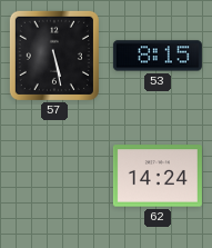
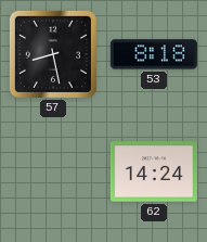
57: 5:28 -> 8:28 (53, 54)
53: 8:15 -> 8:18 (154, 54)
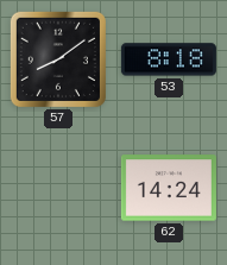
57: 8:28 -> 8:09 (58, 59)
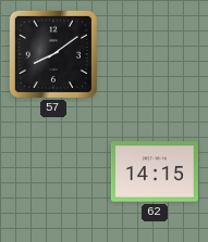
53: 8:18 -> none (169, 59)
62: 14:24 -> 14:15 (155, 171)
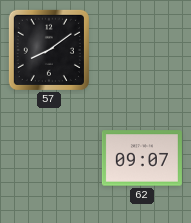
62: 14:15 -> 09:07 (142, 158)
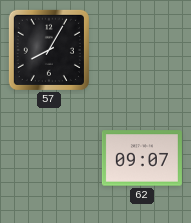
57: 8:09 -> 8:05 (49, 50)
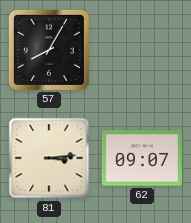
81: none -> 3:14 (49, 158)
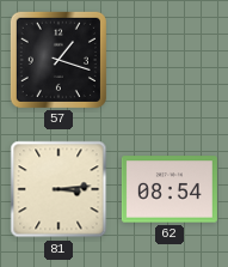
57: 8:05 -> 1:18 (58, 60)
62: 09:07 -> 08:54 (170, 189)
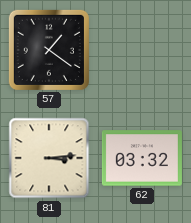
57: 1:18 -> 1:21 (49, 50)
62: 08:54 -> 03:32 (142, 158)
